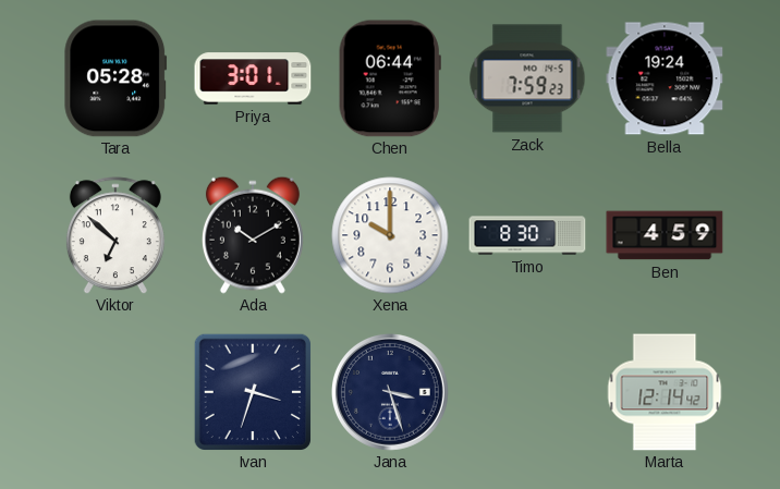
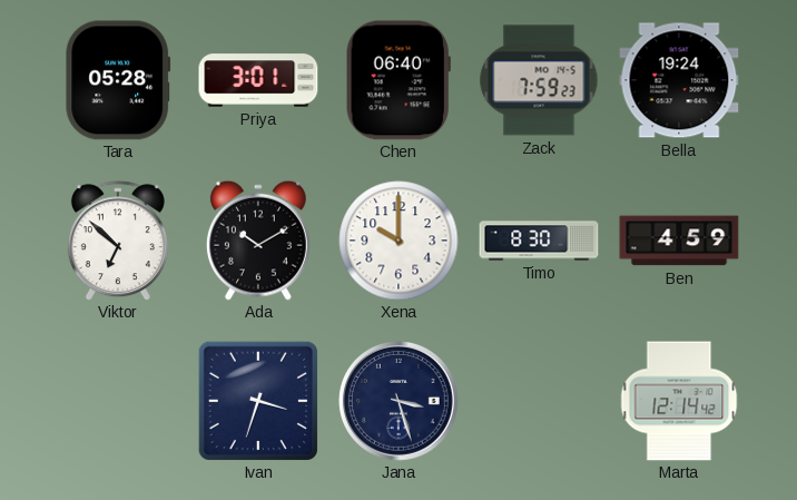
Chen: 06:44 -> 06:40 (398, 80)
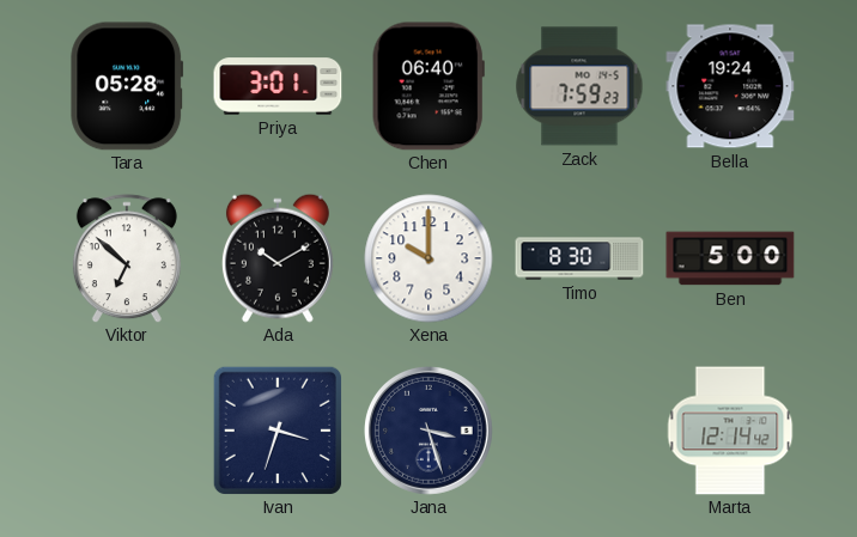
Ben: 4:59 -> 5:00 (730, 258)
